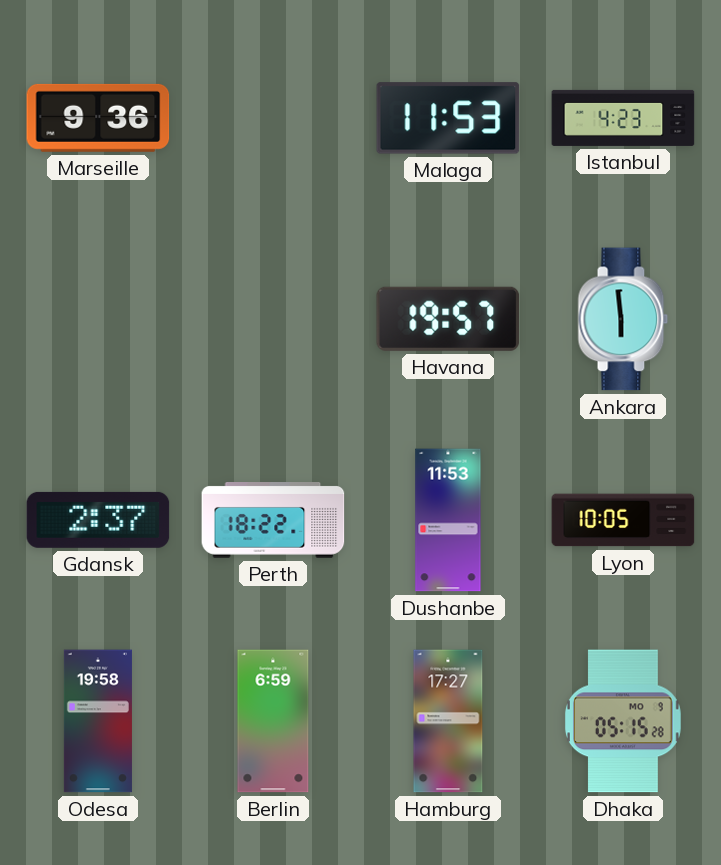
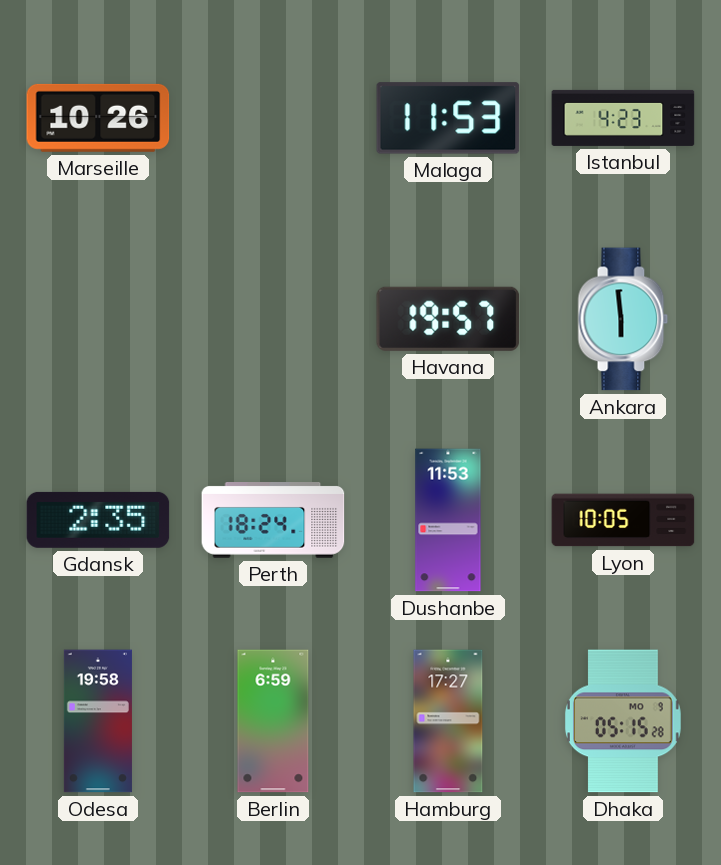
Marseille: 9:36 -> 10:26 (98, 118)
Gdansk: 2:37 -> 2:35 (98, 520)
Perth: 18:22 -> 18:24 (273, 521)
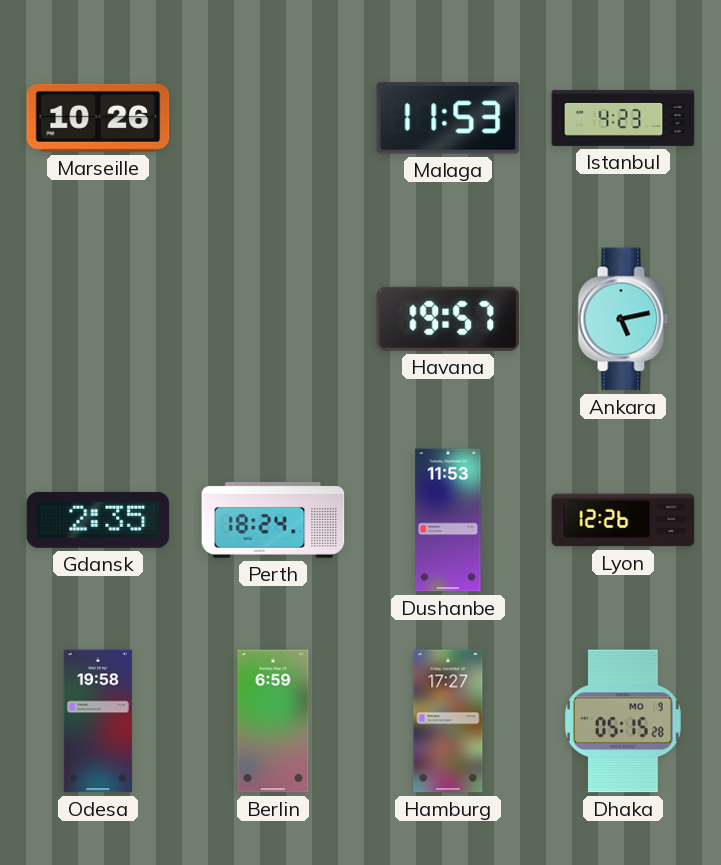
Ankara: 5:59 -> 5:13 (623, 319)
Lyon: 10:05 -> 12:26 (623, 520)
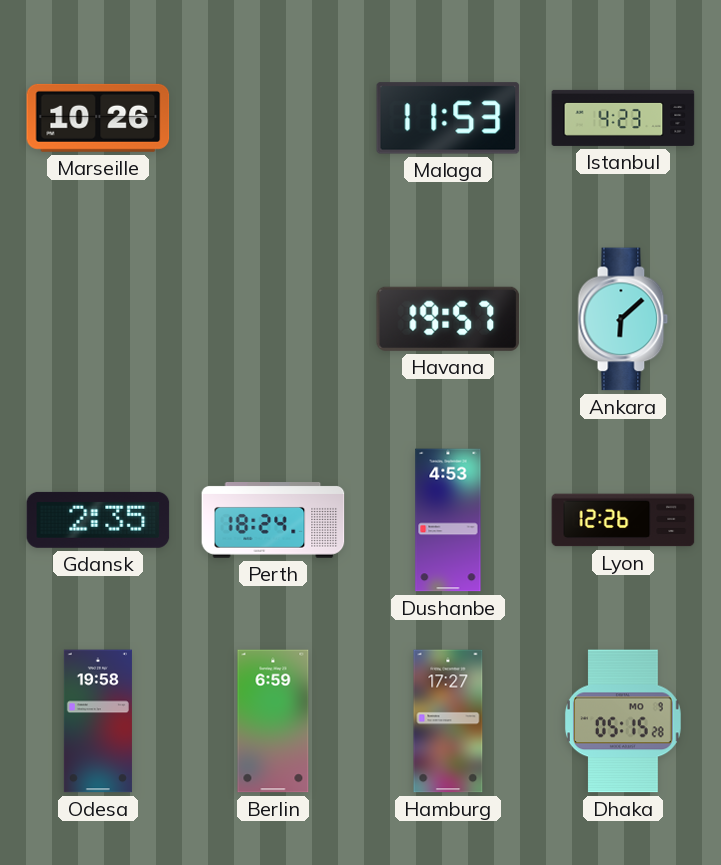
Ankara: 5:13 -> 6:08 (623, 319)
Dushanbe: 11:53 -> 4:53 (448, 520)
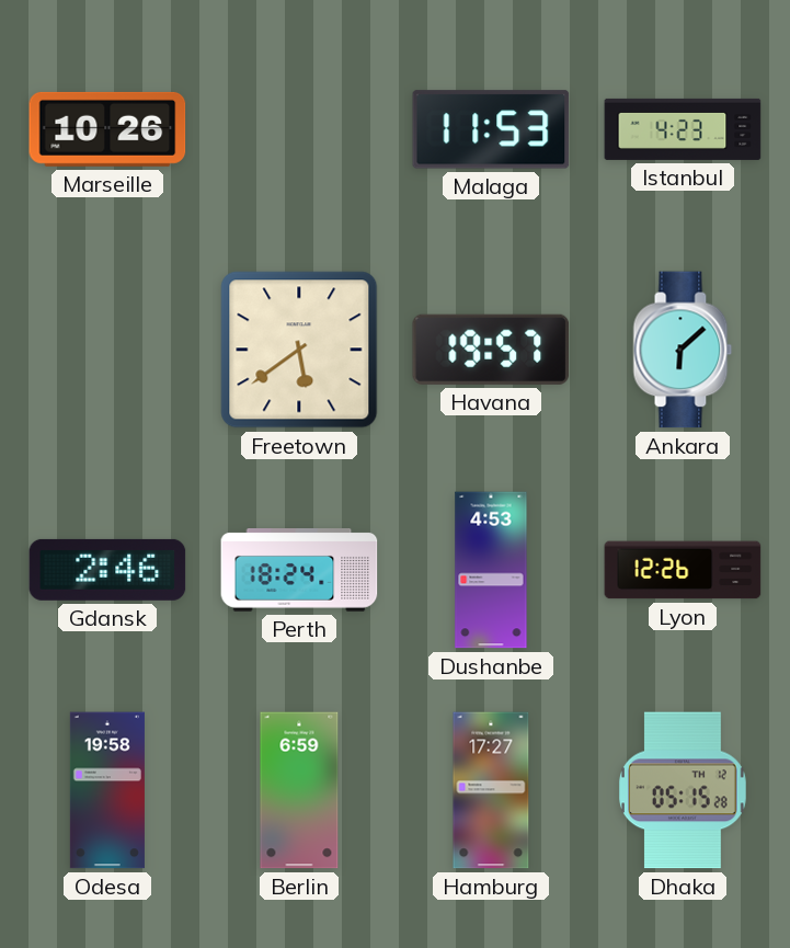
Freetown: none -> 5:39 (299, 350)
Gdansk: 2:35 -> 2:46 (107, 570)
Dhaka date: MO 9 -> TH 12 (683, 790)
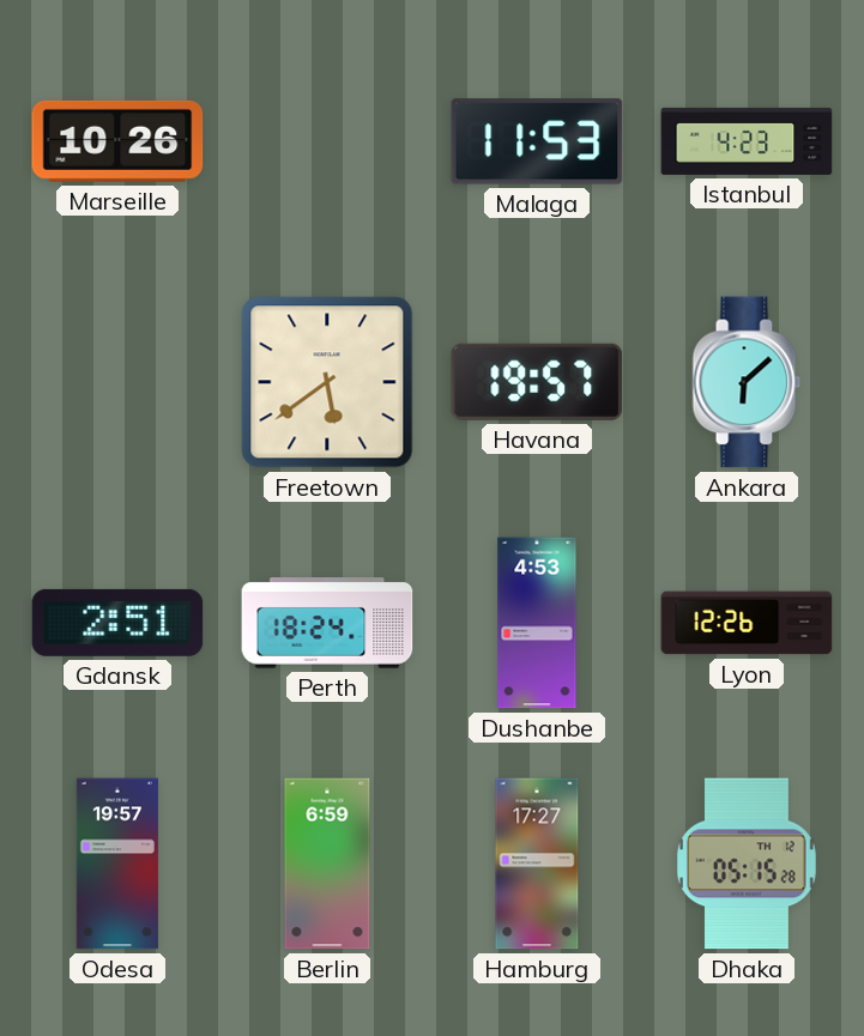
Gdansk: 2:46 -> 2:51 (117, 623)
Odesa: 19:58 -> 19:57 (117, 864)
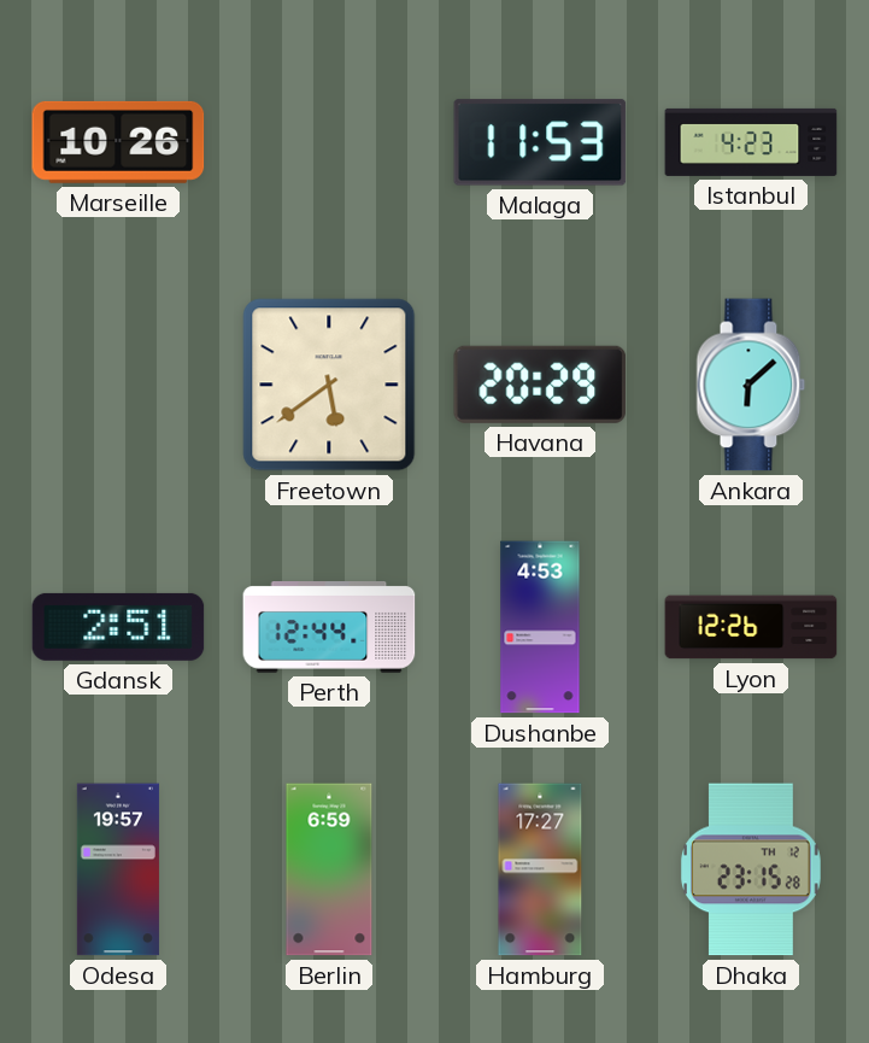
Havana: 19:57 -> 20:29 (540, 385)
Perth: 18:24 -> 12:44 (329, 628)
Dhaka: 05:15 -> 23:15 (751, 869)
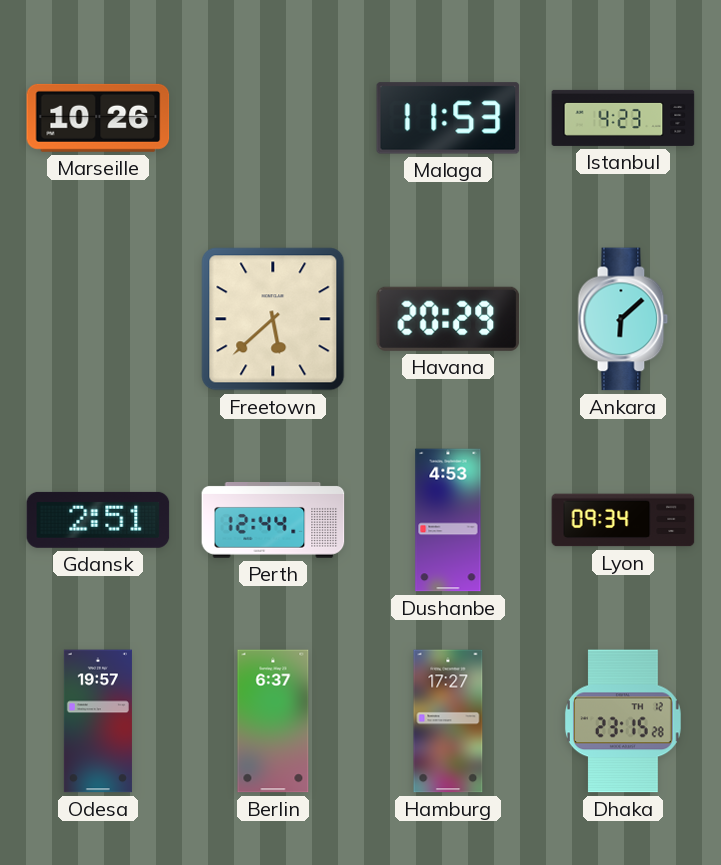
Freetown: 5:39 -> 5:38 (273, 319)
Lyon: 12:26 -> 09:34 (623, 520)
Berlin: 6:59 -> 6:37 (273, 721)
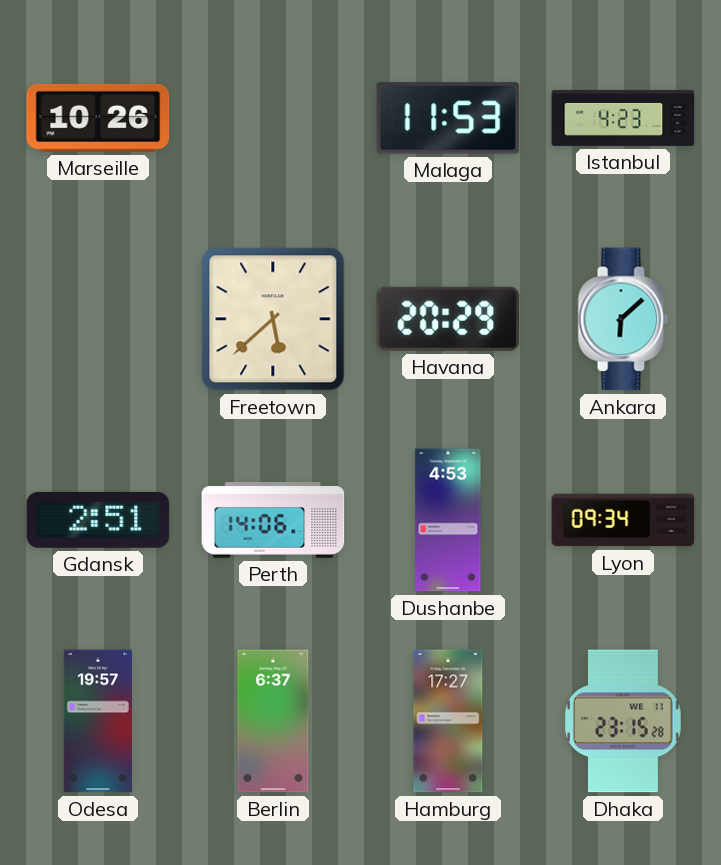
Perth: 12:44 -> 14:06 (273, 521)
Dhaka date: TH 12 -> WE 11 (623, 721)
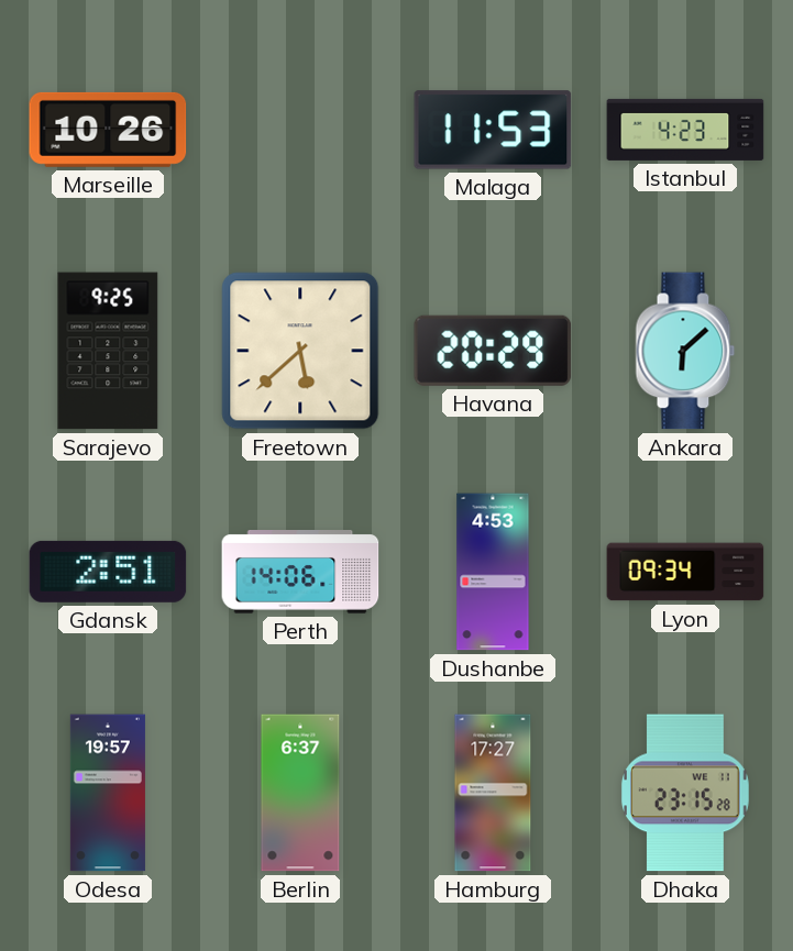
Sarajevo: none -> 9:25 (108, 351)
